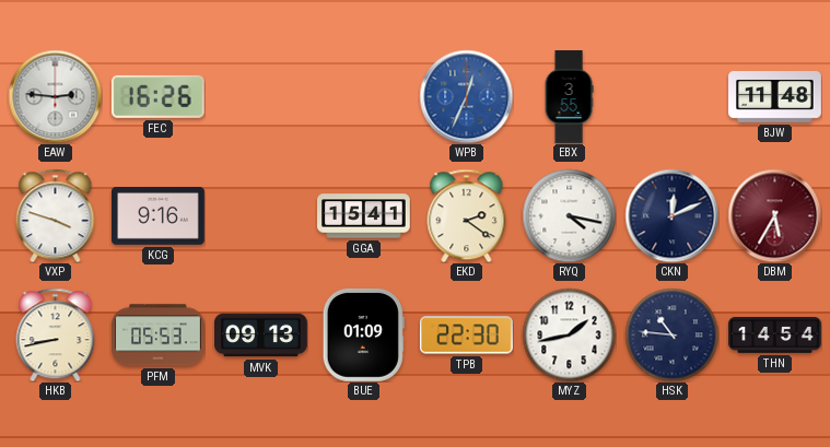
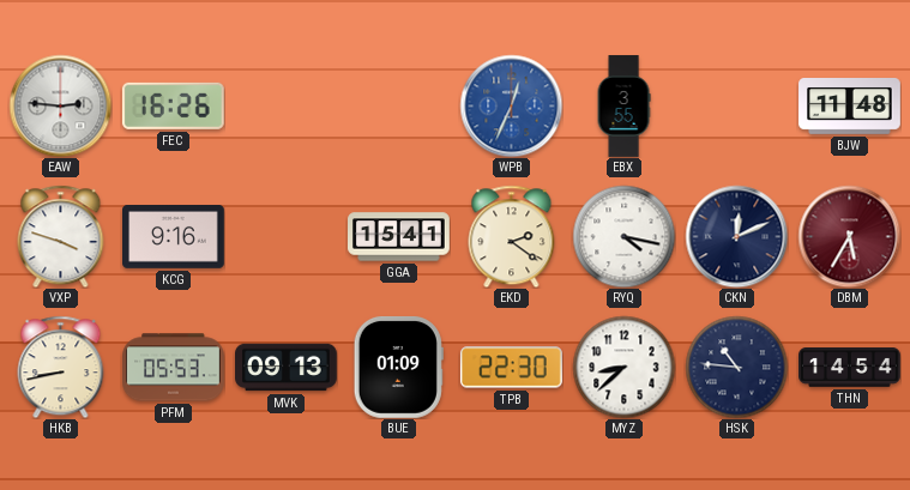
MYZ: 1:43 -> 8:38 (623, 367)
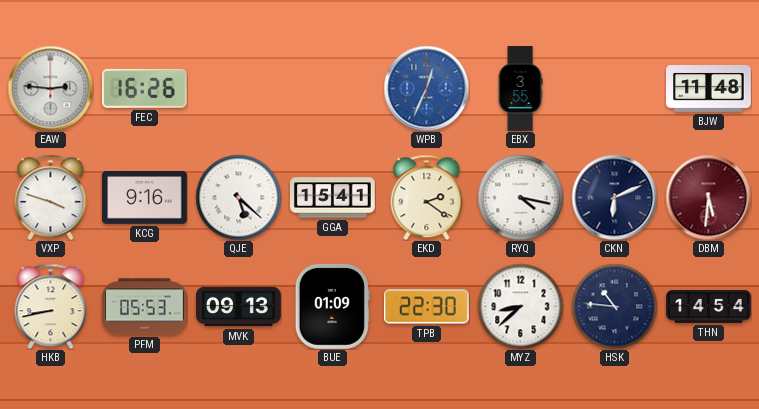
QJE: none -> 5:22 (238, 197)
CKN: 12:11 -> 6:11 (614, 197)
DBM: 5:35 -> 5:31 (708, 197)
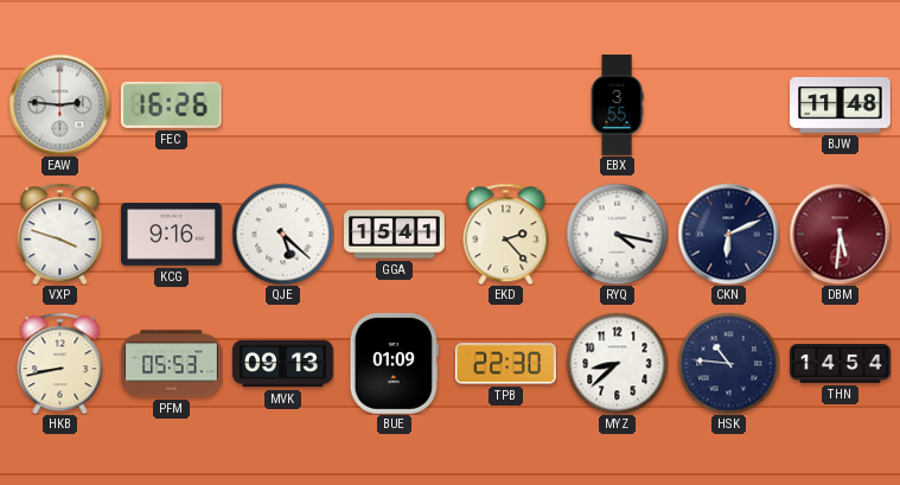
WPB: 12:34 -> none (426, 88)
EKD: 2:21 -> 2:23 (506, 234)
